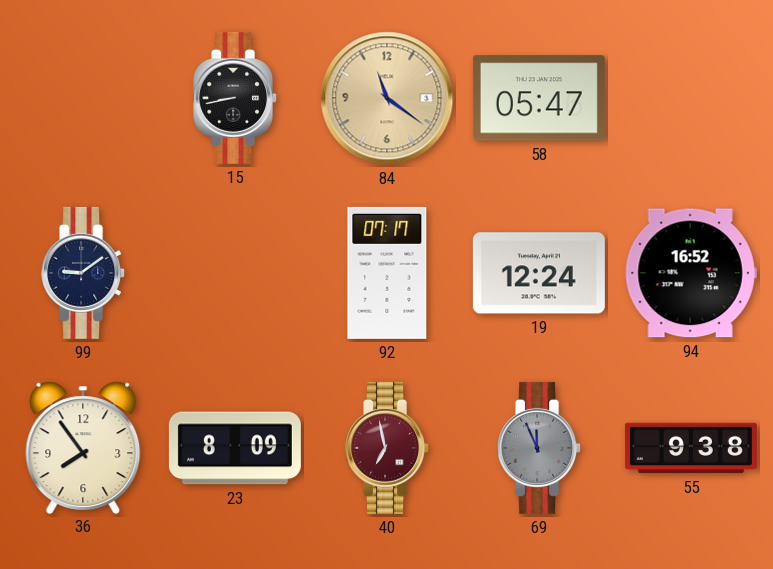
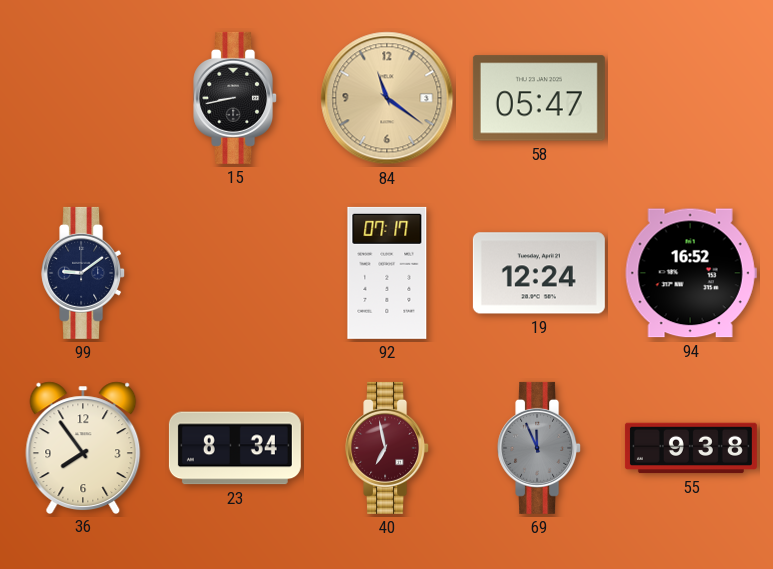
23: 8:09 -> 8:34 (235, 448)
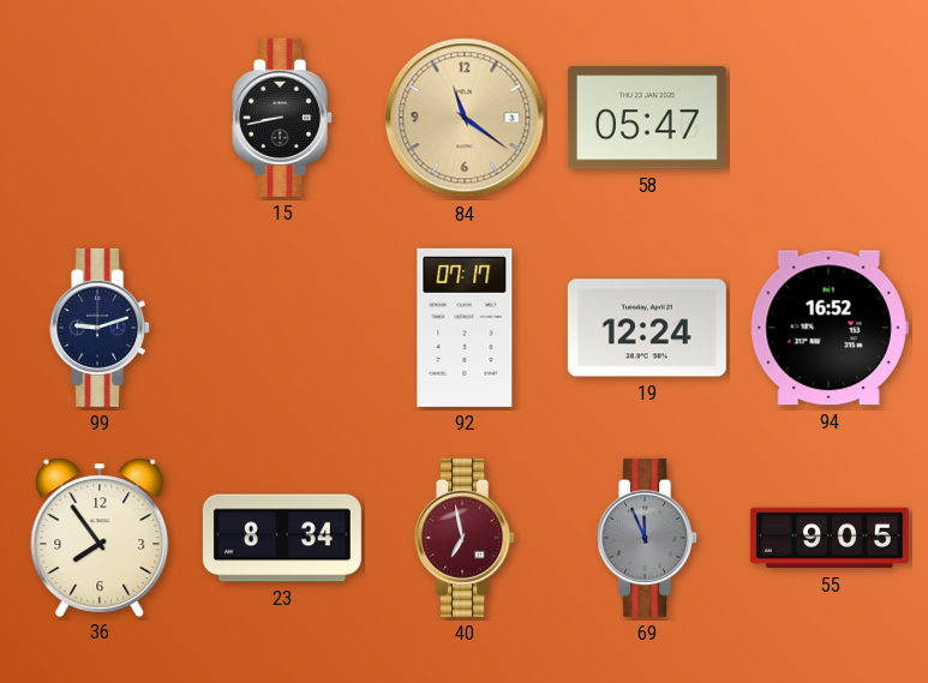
99: 9:09 -> 9:12 (101, 328)
55: 9:38 -> 9:05 (830, 538)
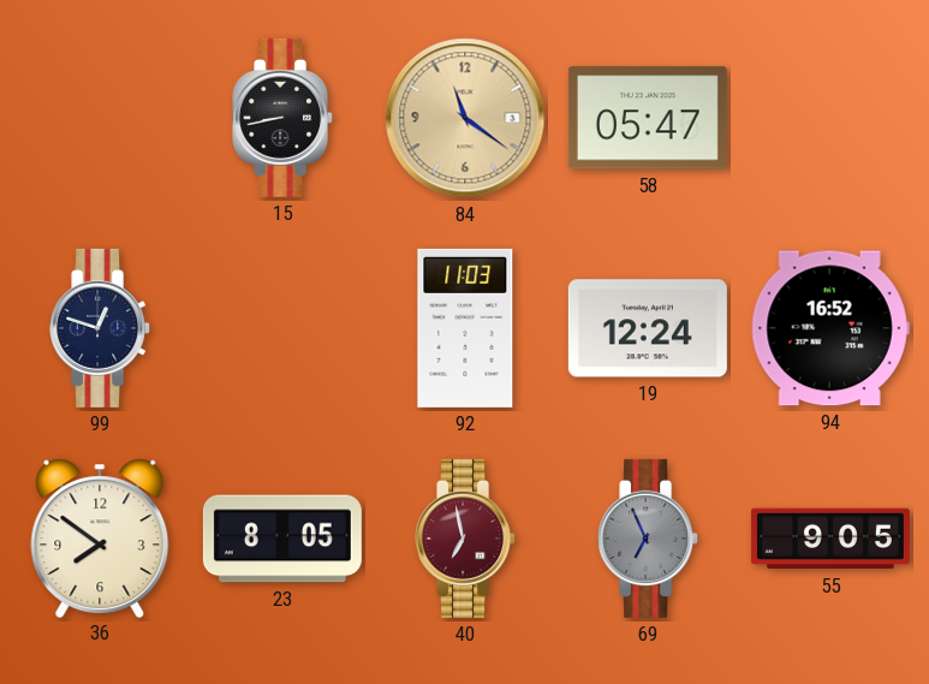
99: 9:12 -> 12:48 (101, 328)
92: 07:17 -> 11:03 (465, 328)
36: 7:54 -> 7:51 (100, 537)
23: 8:34 -> 8:05 (282, 539)
69: 11:56 -> 6:56 (649, 539)
